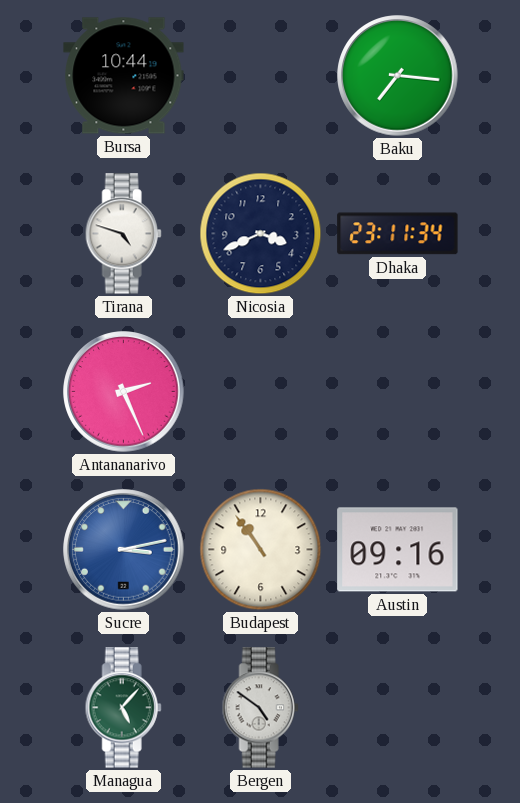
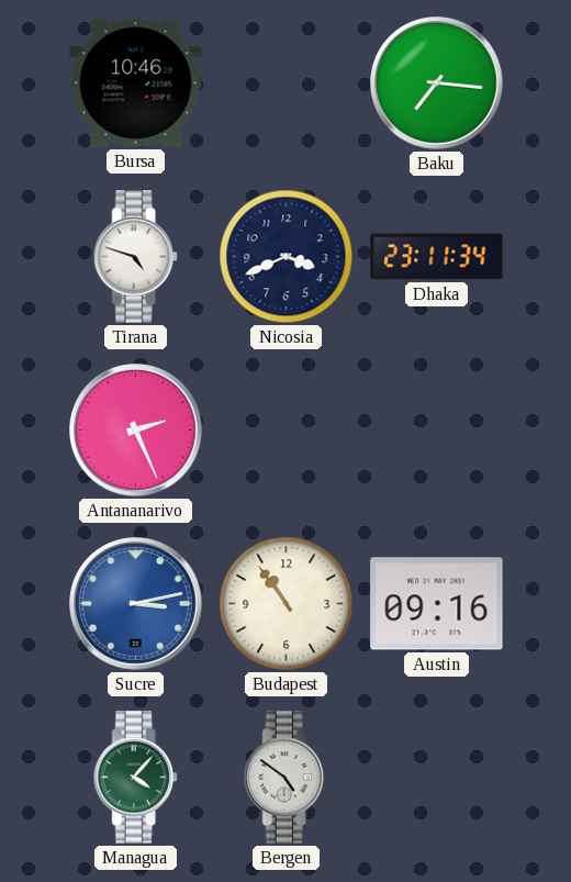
Bursa: 10:44 -> 10:46 (136, 83)
Managua: 5:07 -> 4:07 (135, 778)
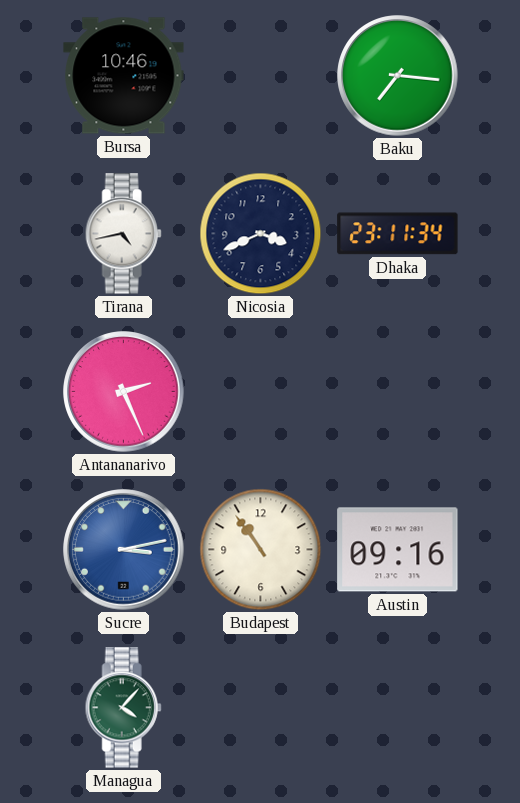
Tirana: 4:48 -> 4:43 (123, 234)
Bergen: 4:51 -> none (285, 778)
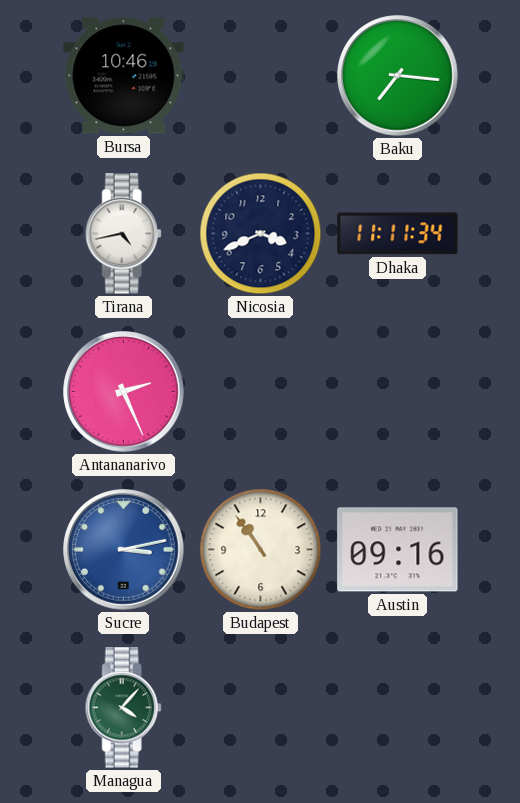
Dhaka: 23:11 -> 11:11 (398, 234)
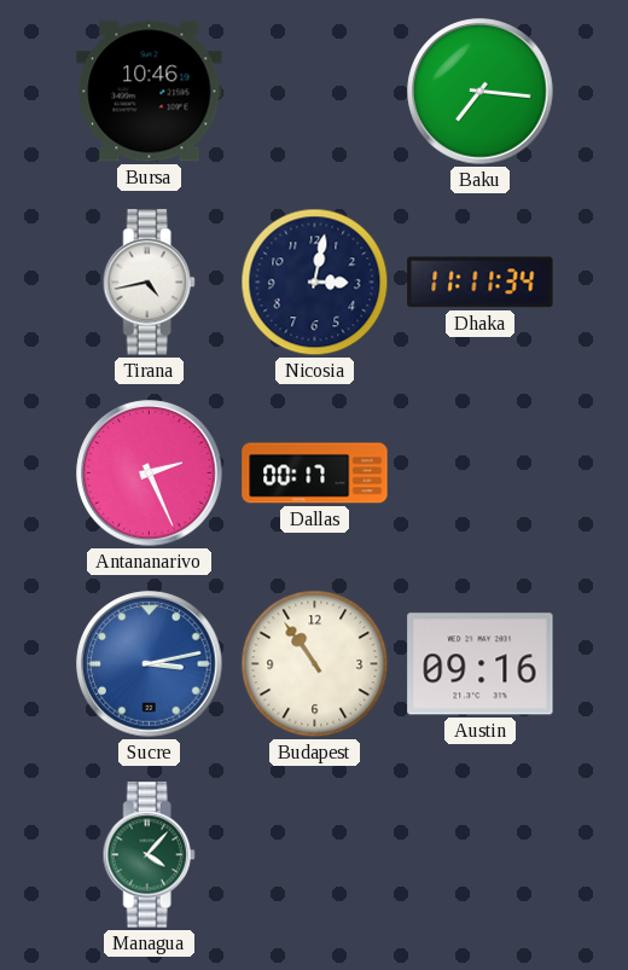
Nicosia: 3:41 -> 3:02 (315, 283)
Dallas: none -> 00:17 (315, 474)
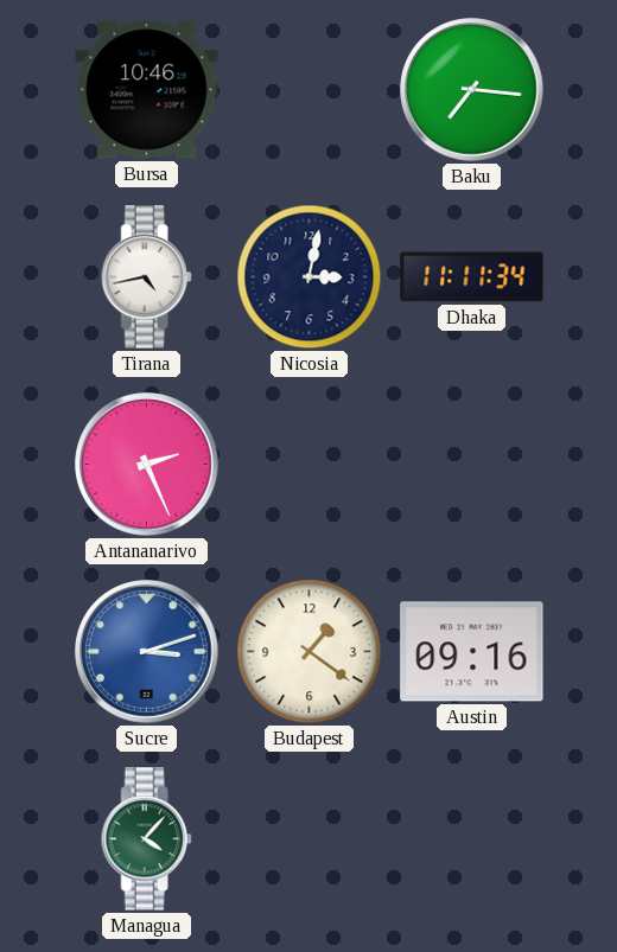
Dallas: 00:17 -> none (315, 474)
Sucre: 3:13 -> 3:12 (147, 652)
Budapest: 10:54 -> 1:21 (310, 652)
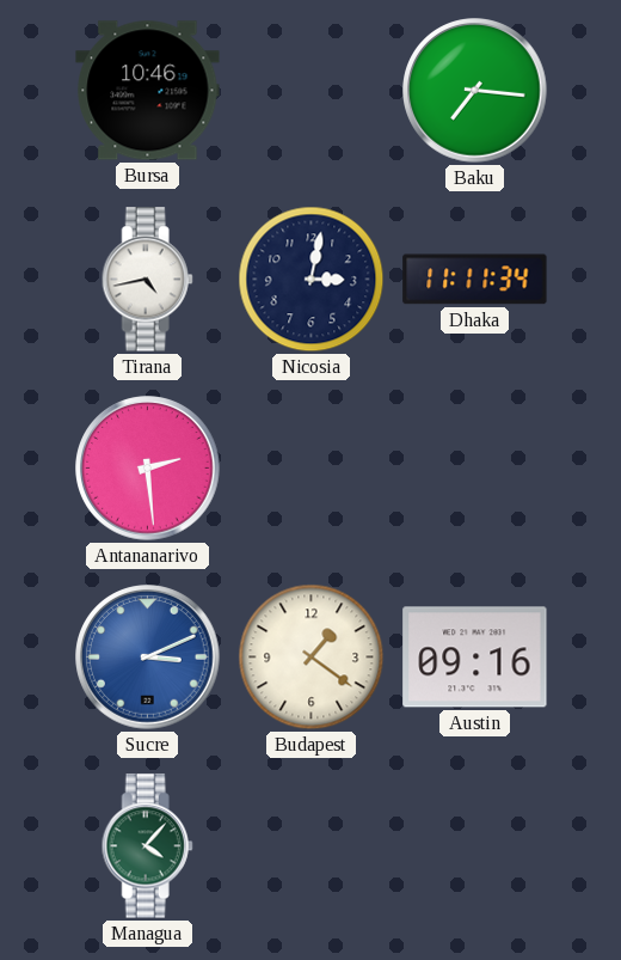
Antananarivo: 2:26 -> 2:29 (148, 469)
Sucre: 3:12 -> 3:11 (148, 658)
